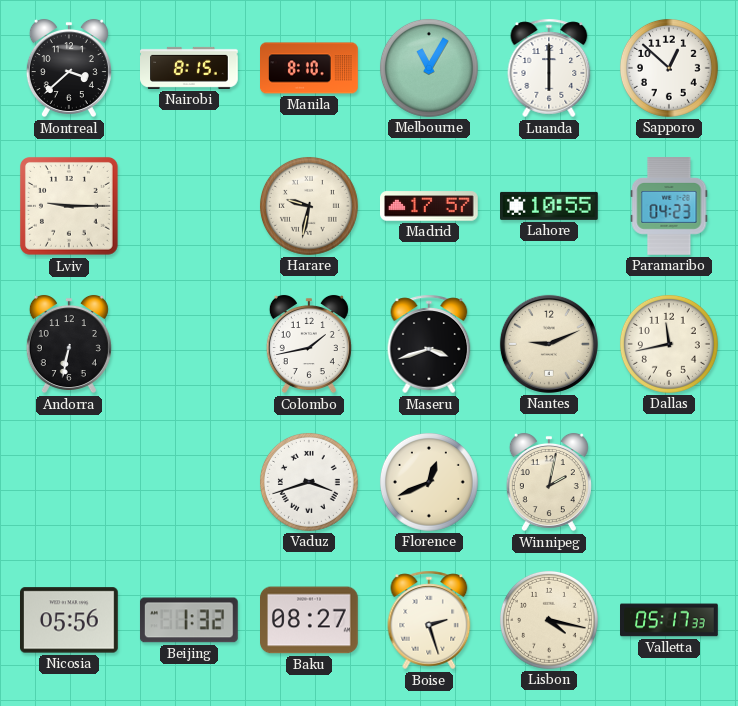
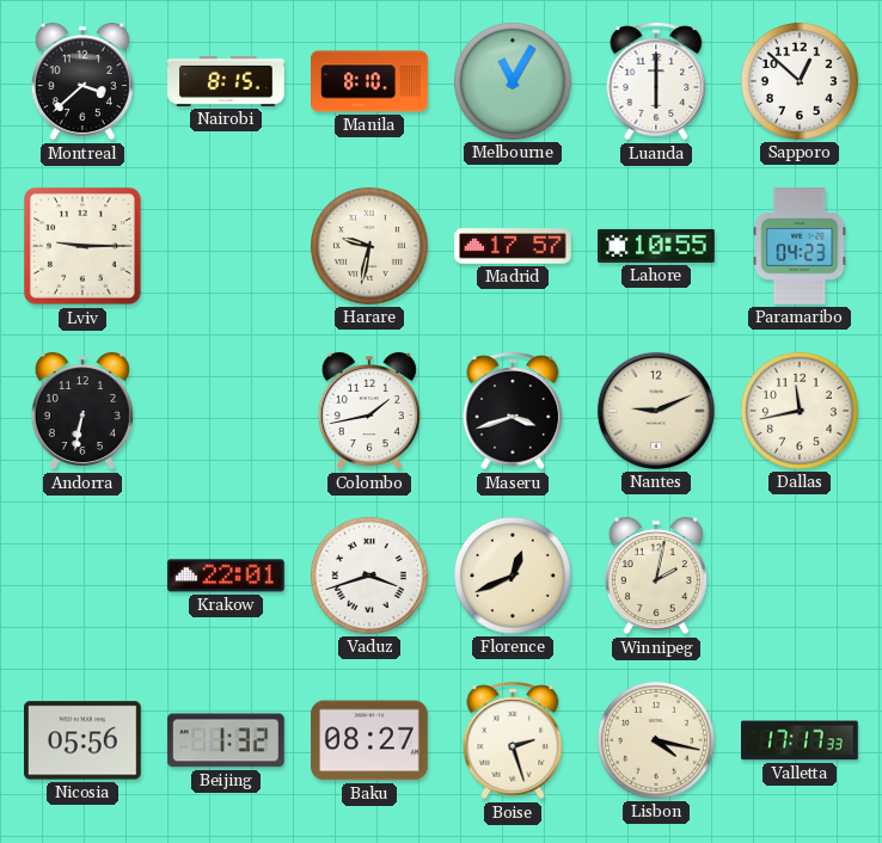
Krakow: none -> 22:01 (226, 576)
Valletta: 05:17 -> 17:17 (801, 740)
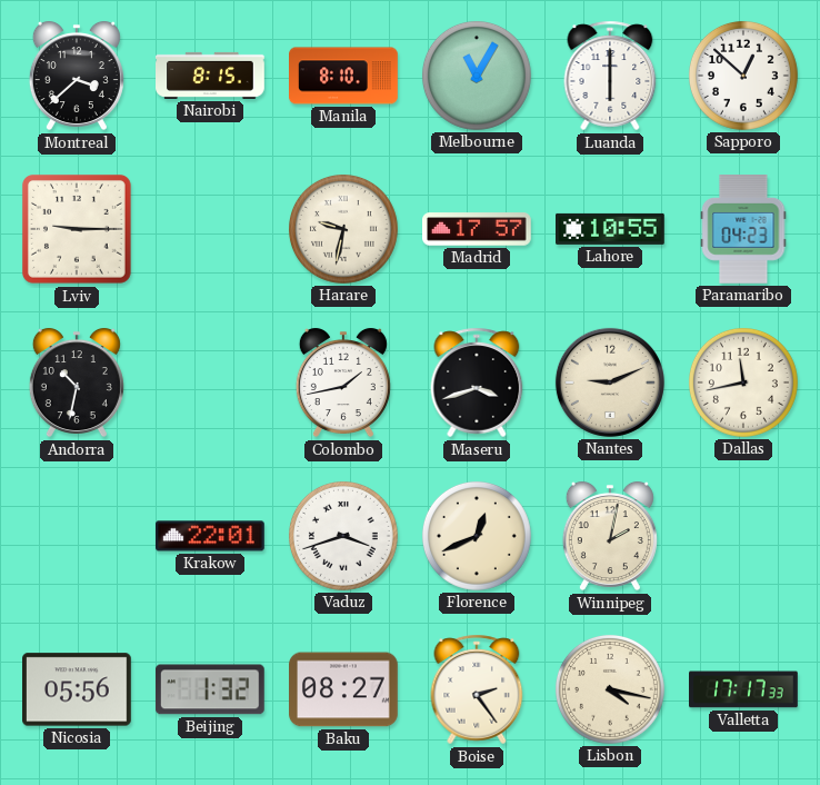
Andorra: 6:32 -> 10:32 (77, 382)
Boise: 2:27 -> 2:24 (477, 689)
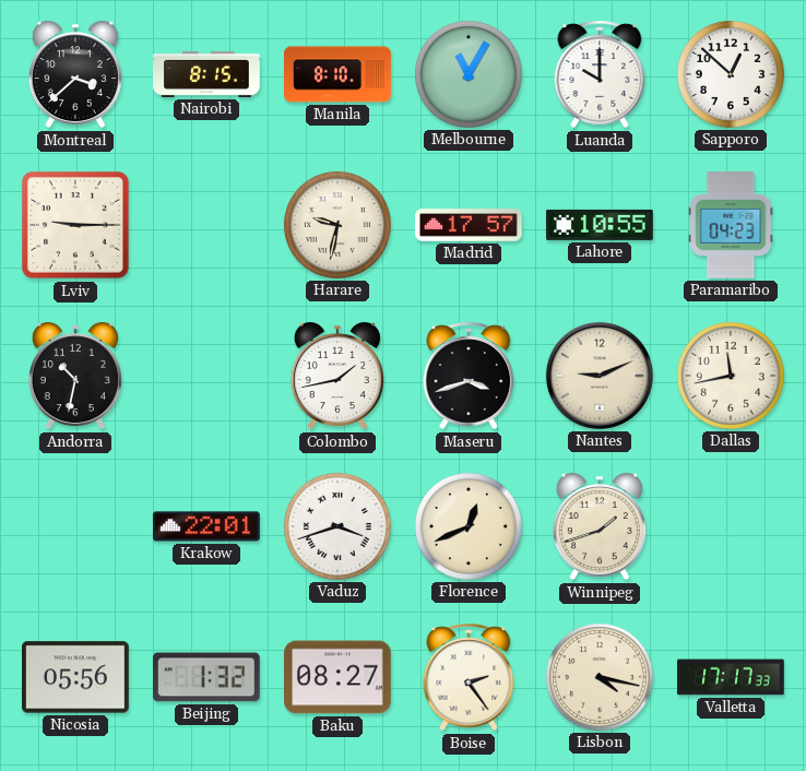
Luanda: 6:00 -> 10:00 (600, 74)
Winnipeg: 2:02 -> 1:42 (600, 526)
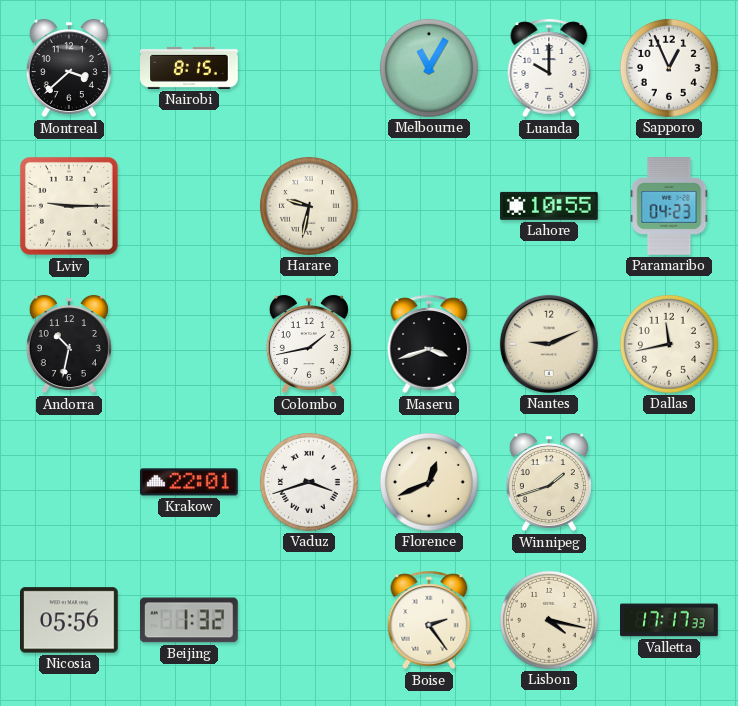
Manila: 8:10 -> none (339, 74)
Sapporo: 12:52 -> 12:56 (669, 68)
Madrid: 17:57 -> none (470, 225)
Baku: 08:27 -> none (339, 677)
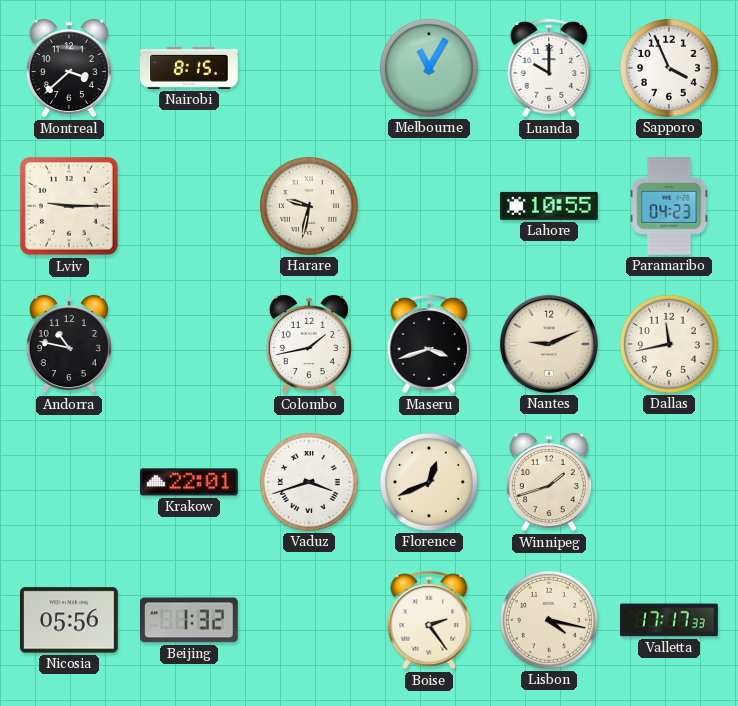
Sapporo: 12:56 -> 3:56 (669, 68)
Andorra: 10:32 -> 10:47 (69, 344)
